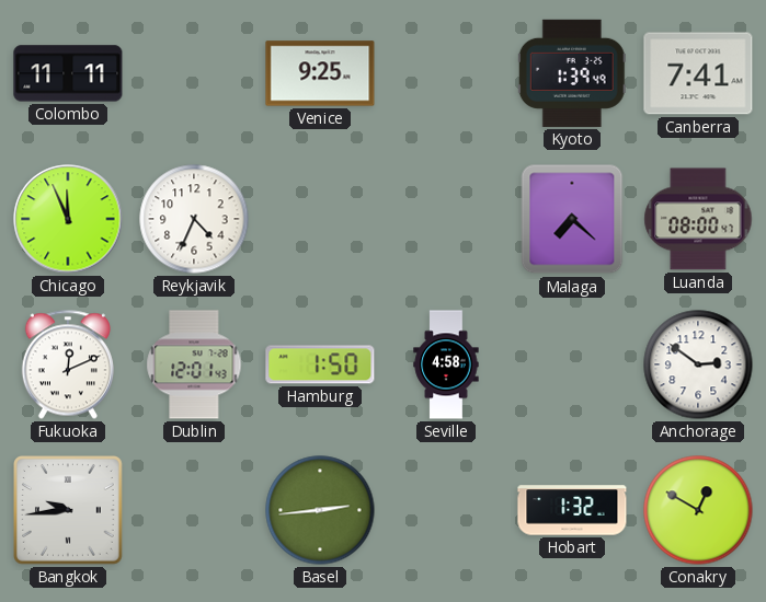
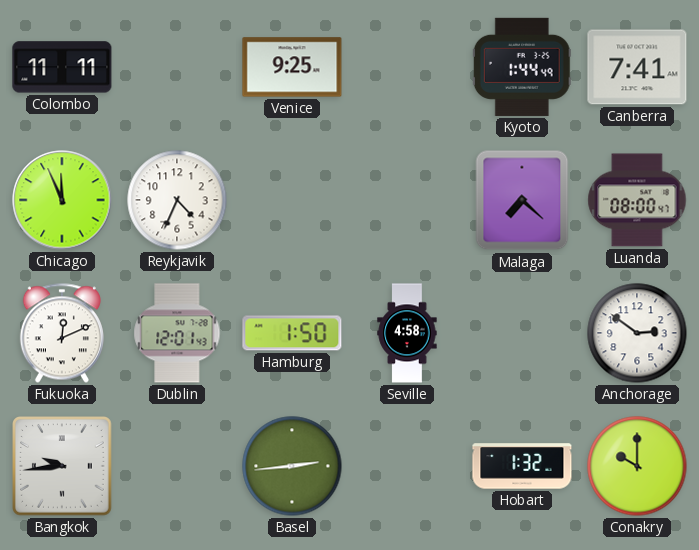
Kyoto: 1:39 -> 1:44 (522, 67)
Conakry: 12:50 -> 10:00 (637, 466)
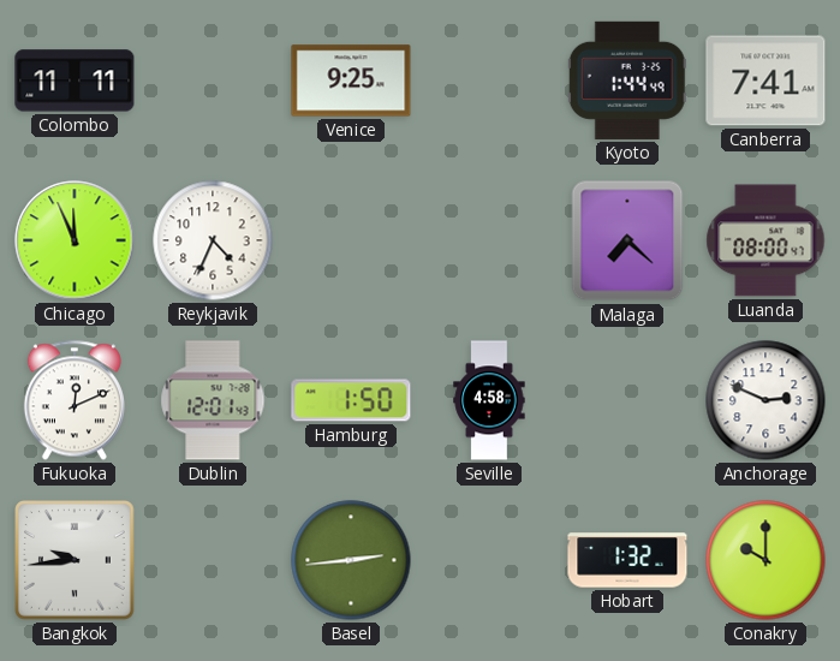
Anchorage: 2:51 -> 2:49 (765, 400)
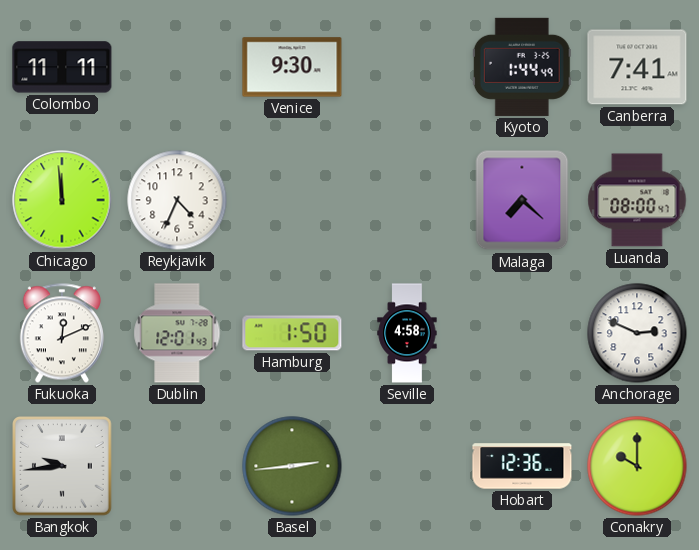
Venice: 9:25 -> 9:30 (292, 67)
Chicago: 11:56 -> 11:59 (62, 200)
Hobart: 1:32 -> 12:36 (522, 466)
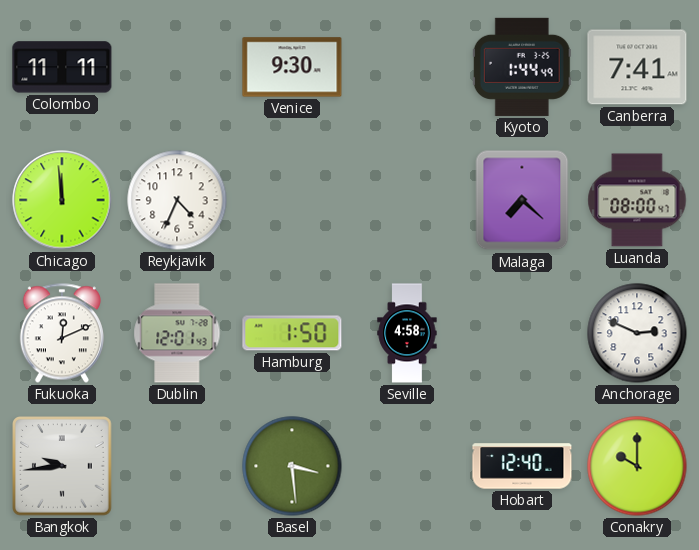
Basel: 2:44 -> 3:29 (292, 466)
Hobart: 12:36 -> 12:40 (522, 466)
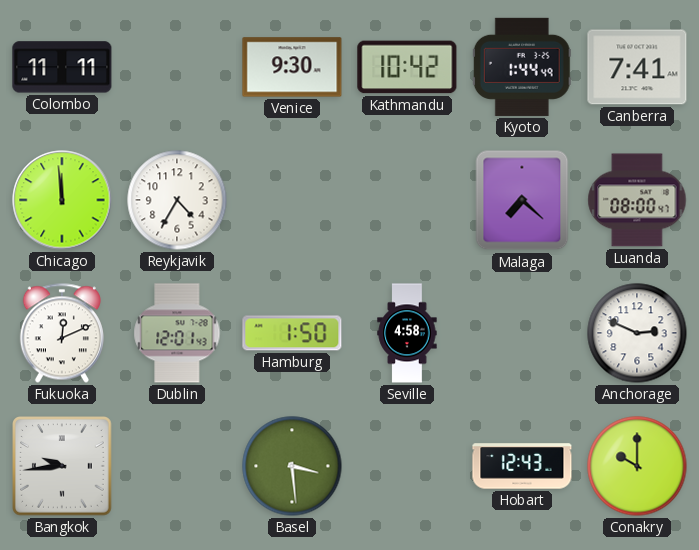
Kathmandu: none -> 10:42 (407, 67)
Reykjavik: 4:34 -> 4:35 (177, 200)
Hobart: 12:40 -> 12:43 (522, 466)
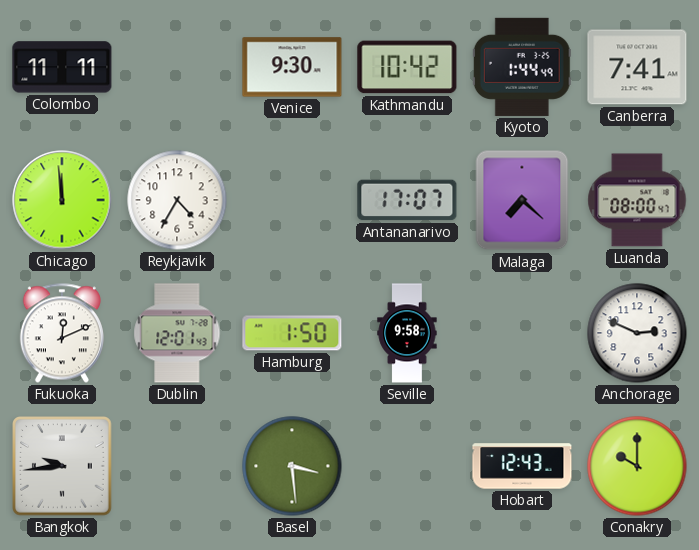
Antananarivo: none -> 17:07 (407, 200)
Seville: 4:58 -> 9:58 (407, 333)
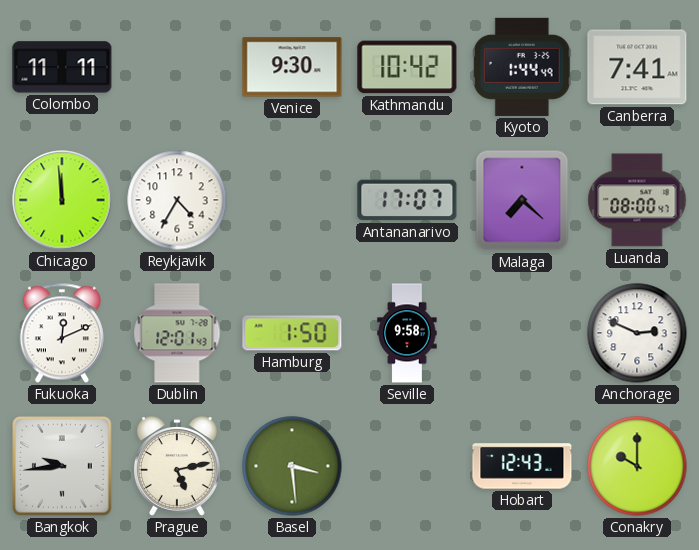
Prague: none -> 5:13 (177, 466)
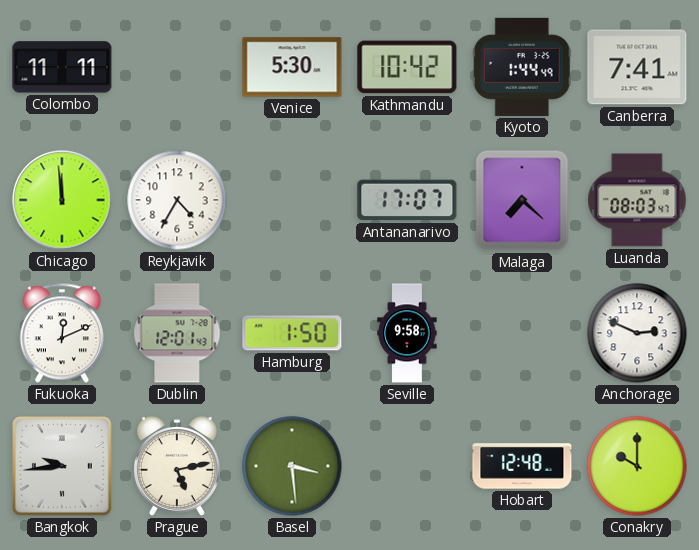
Venice: 9:30 -> 5:30 (292, 67)
Luanda: 08:00 -> 08:03 (637, 200)
Hobart: 12:43 -> 12:48 (522, 466)
